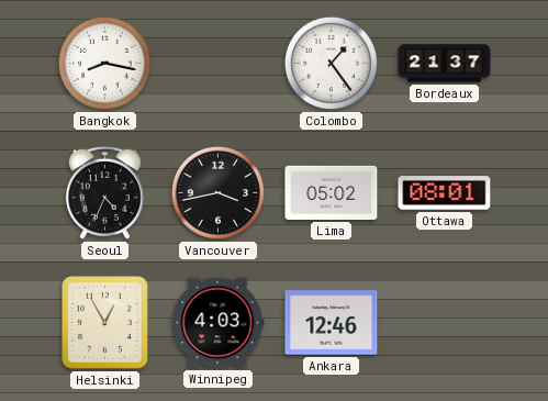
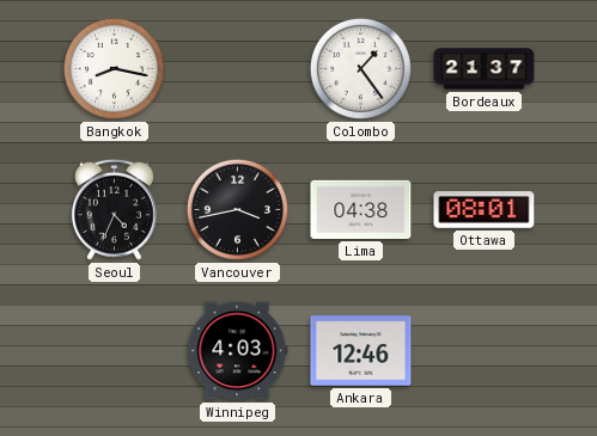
Lima: 05:02 -> 04:38 (361, 209)
Helsinki: 12:55 -> none (105, 323)
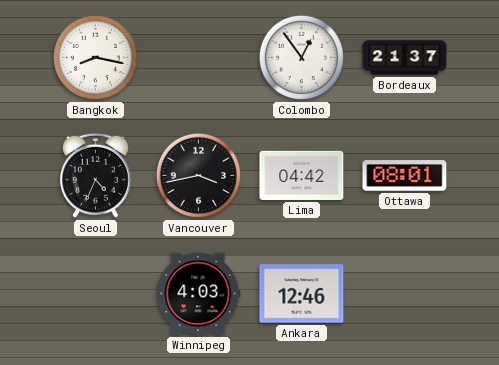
Colombo: 1:24 -> 12:54 (301, 57)
Lima: 04:38 -> 04:42 (302, 175)
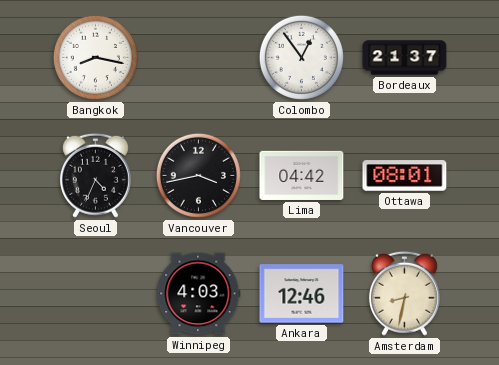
Amsterdam: none -> 8:32 (404, 293)
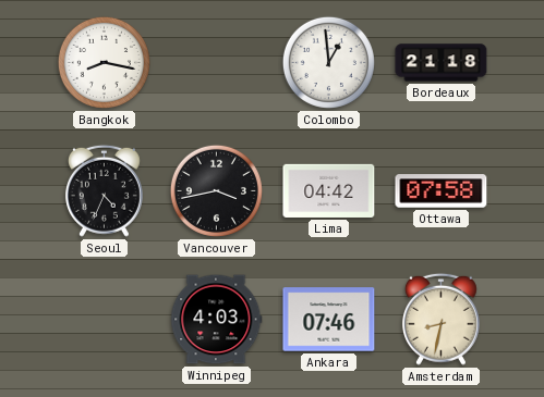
Colombo: 12:54 -> 12:59 (328, 62)
Bordeaux: 21:37 -> 21:18 (442, 63)
Ottawa: 08:01 -> 07:58 (442, 191)
Ankara: 12:46 -> 07:46 (329, 320)
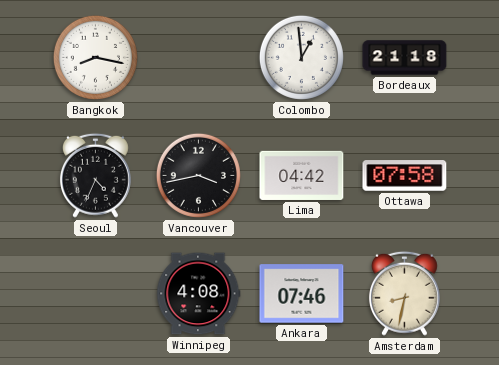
Winnipeg: 4:03 -> 4:08 (199, 294)
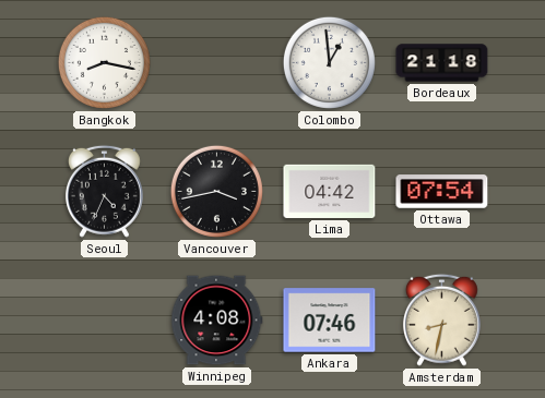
Ottawa: 07:58 -> 07:54 (442, 192)
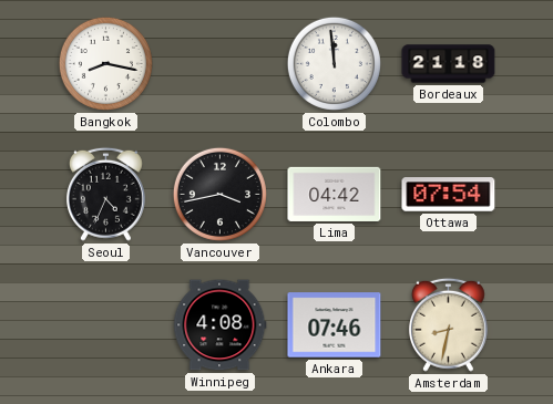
Colombo: 12:59 -> 11:59 (334, 63)
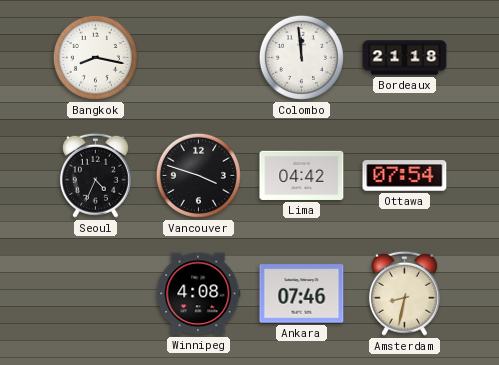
Vancouver: 3:43 -> 3:48 (198, 175)
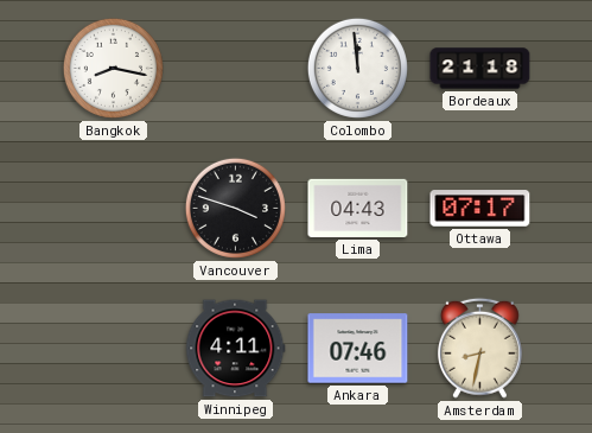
Seoul: 4:34 -> none (95, 175)
Lima: 04:42 -> 04:43 (358, 208)
Ottawa: 07:54 -> 07:17 (480, 209)
Winnipeg: 4:08 -> 4:11 (236, 349)
